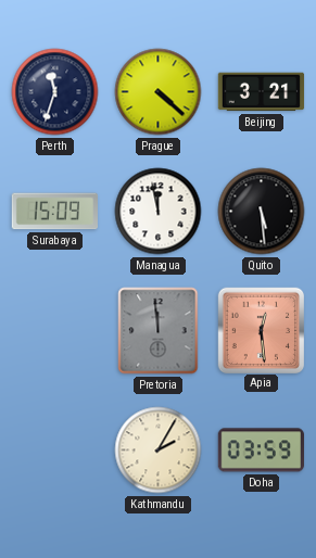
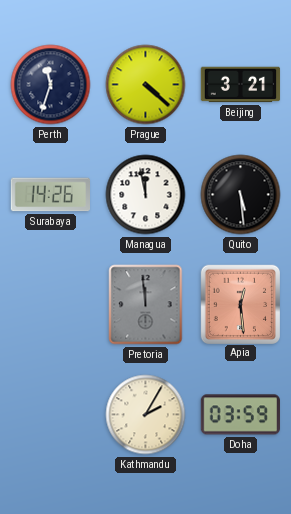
Surabaya: 15:09 -> 14:26 (50, 195)
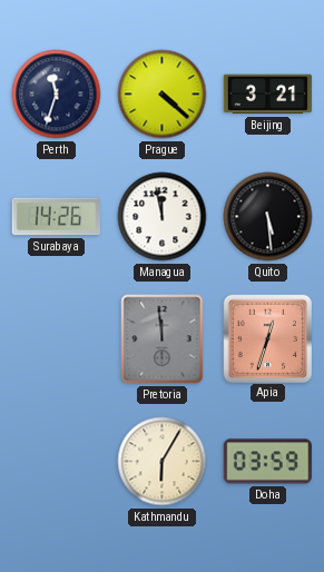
Apia: 12:29 -> 12:33 (267, 338)
Kathmandu: 2:05 -> 6:05 (163, 462)
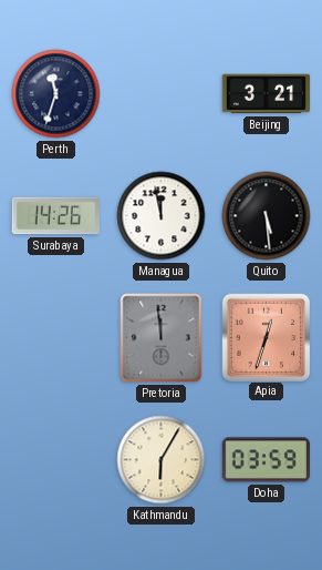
Prague: 4:22 -> none (163, 95)
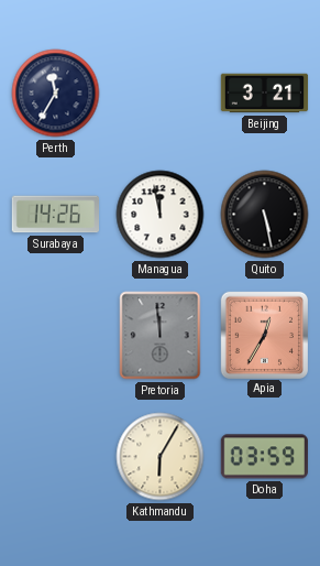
Perth: 11:33 -> 11:35 (56, 94)
Quito: 5:29 -> 5:28 (265, 215)
Apia: 12:33 -> 12:35 (264, 335)
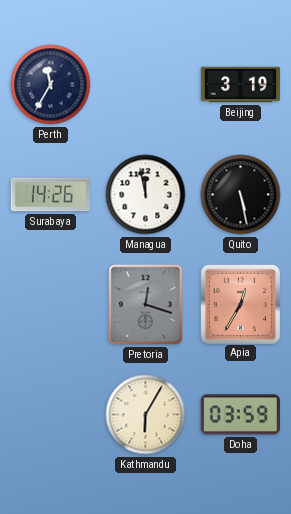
Beijing: 3:21 -> 3:19 (241, 85)
Pretoria: 11:59 -> 12:18 (146, 305)
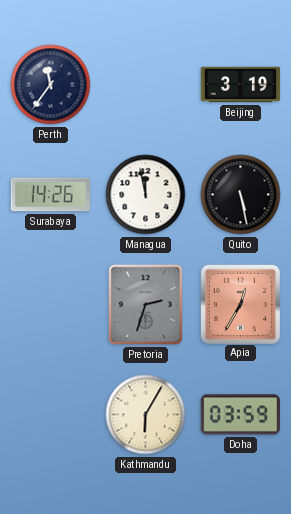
Perth: 11:35 -> 11:36 (51, 85)
Pretoria: 12:18 -> 2:33 (146, 305)
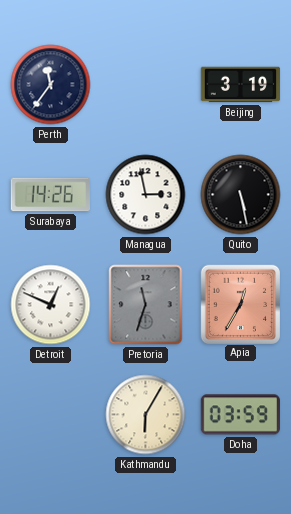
Managua: 11:58 -> 2:58 (146, 195)
Detroit: none -> 12:49 (51, 305)
Pretoria: 2:33 -> 11:33 (146, 305)
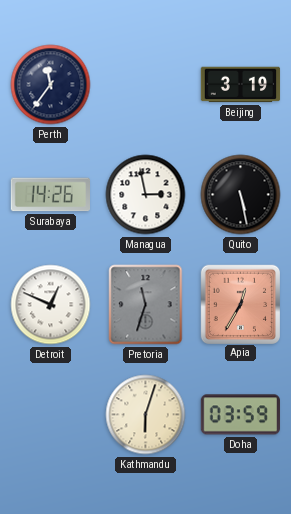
Kathmandu: 6:05 -> 6:03 (146, 415)
